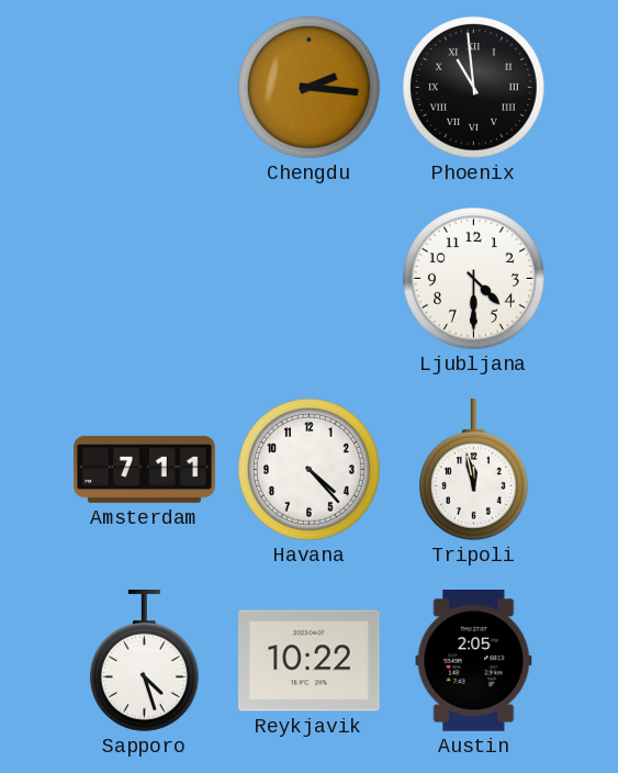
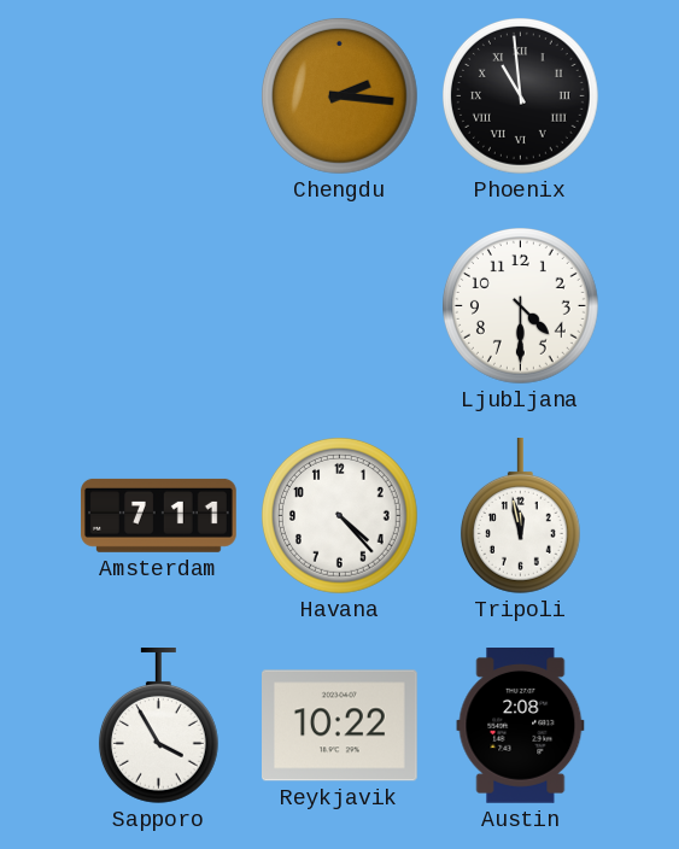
Sapporo: 4:27 -> 3:55 (158, 726)
Austin: 2:05 -> 2:08 (521, 726)
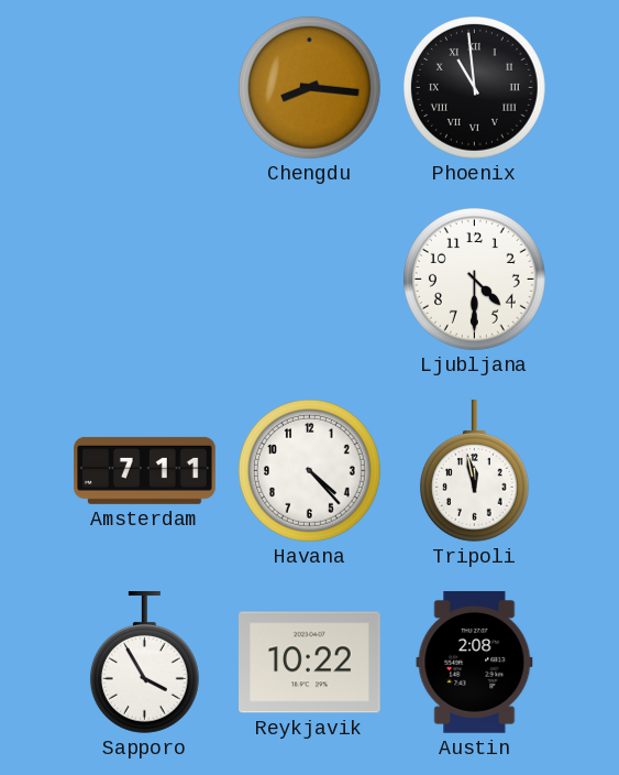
Chengdu: 2:16 -> 8:16 (310, 88)
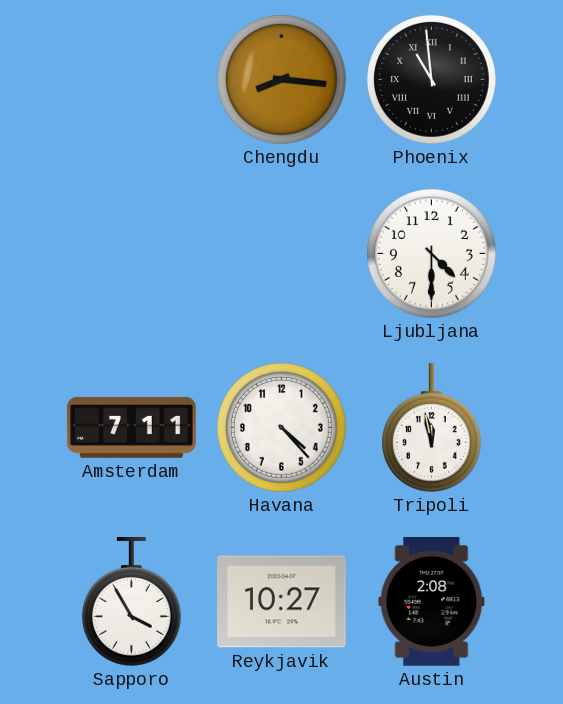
Reykjavik: 10:22 -> 10:27 (282, 602)
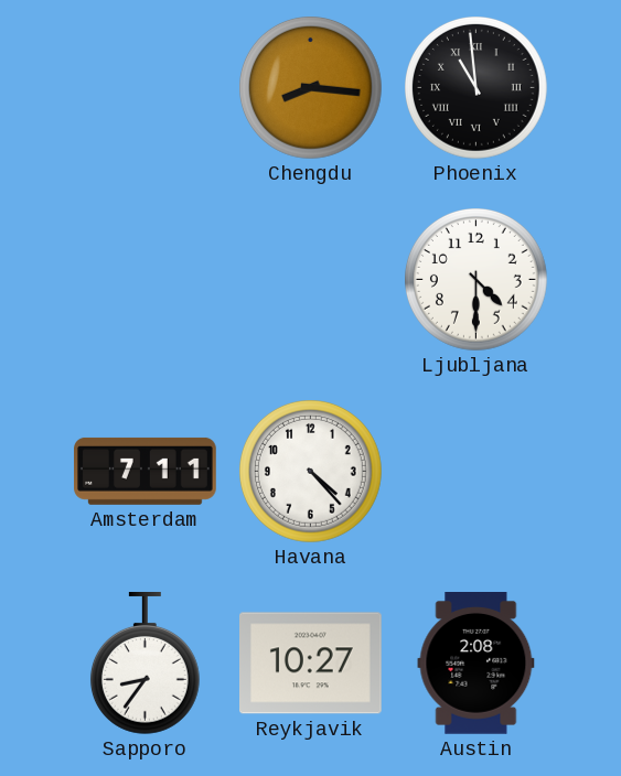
Tripoli: 11:58 -> none (431, 428)
Sapporo: 3:55 -> 8:36 (144, 664)
